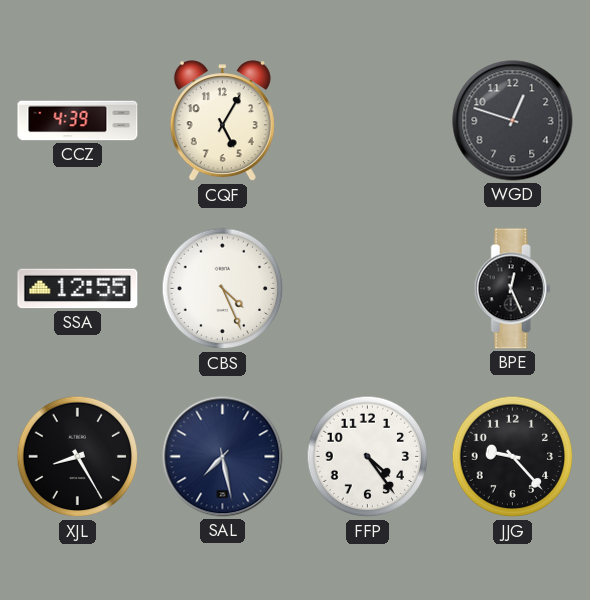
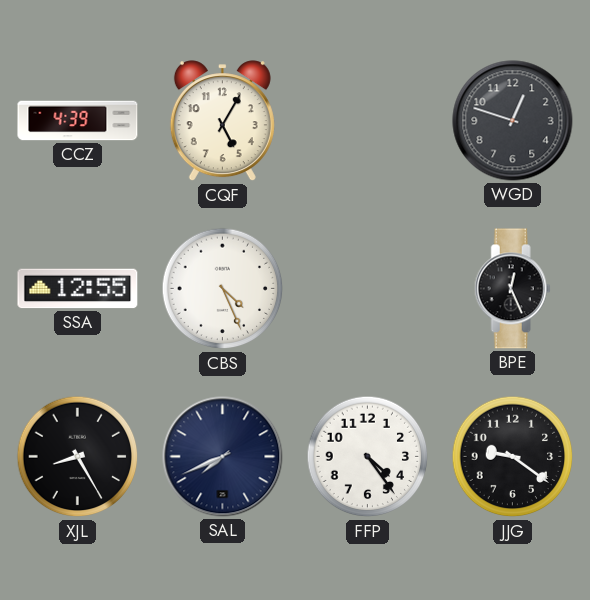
SAL: 7:28 -> 7:41 (223, 457)
JJG: 9:23 -> 9:21 (513, 457)
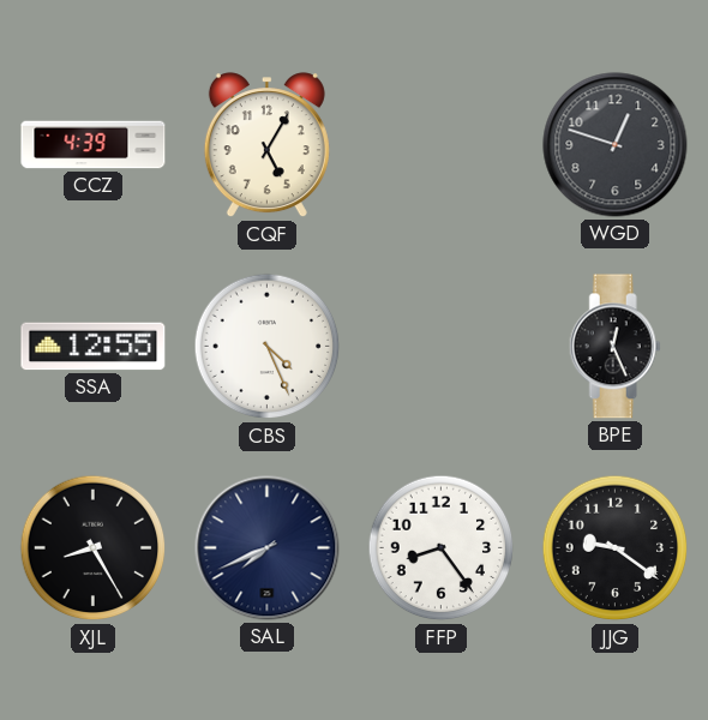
FFP: 4:24 -> 8:24 (442, 548)
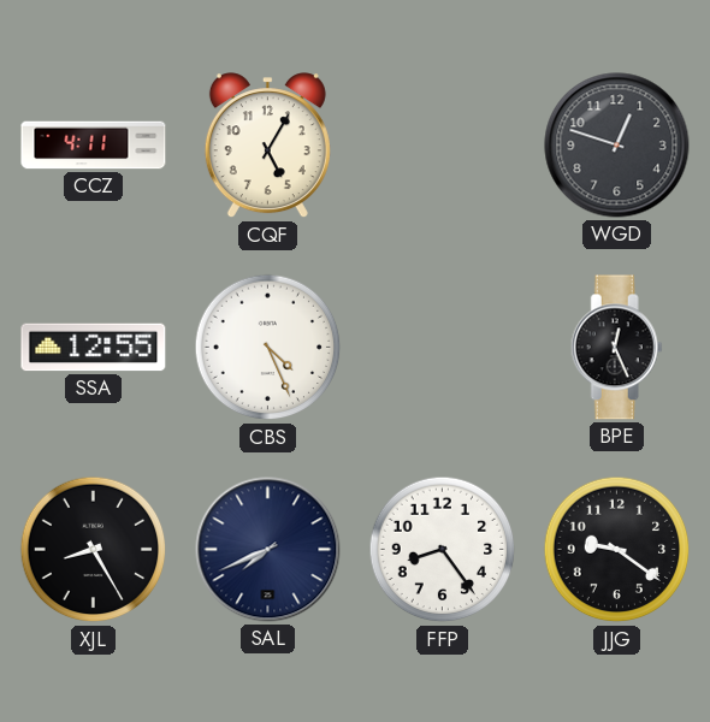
CCZ: 4:39 -> 4:11 (94, 146)
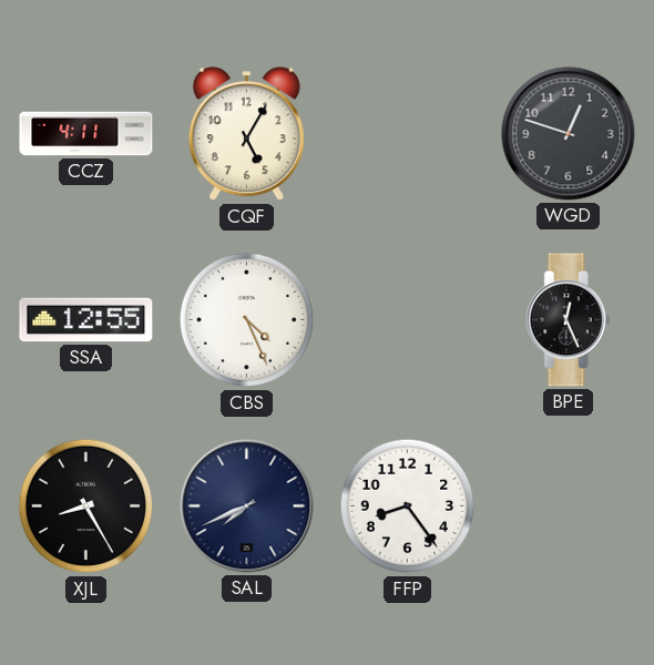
JJG: 9:21 -> none (617, 550)
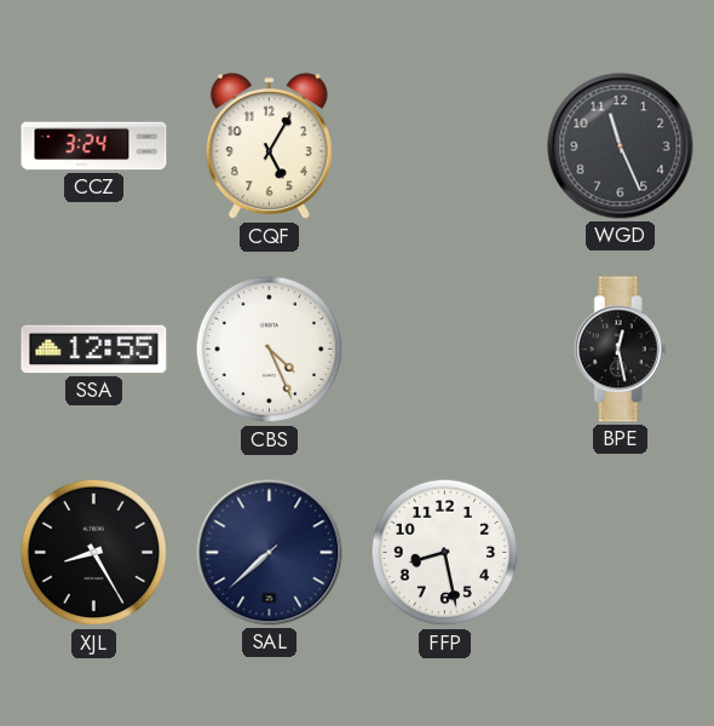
CCZ: 4:11 -> 3:24 (94, 146)
WGD: 12:48 -> 11:26 (621, 146)
BPE: 12:26 -> 12:28 (620, 350)
SAL: 7:41 -> 7:38 (270, 553)
FFP: 8:24 -> 8:28 (445, 553)
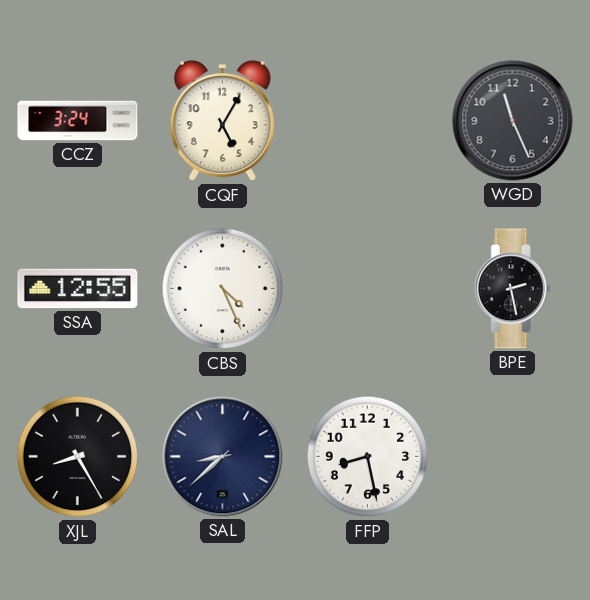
BPE: 12:28 -> 2:28 (512, 289)
SAL: 7:38 -> 8:38 (223, 457)
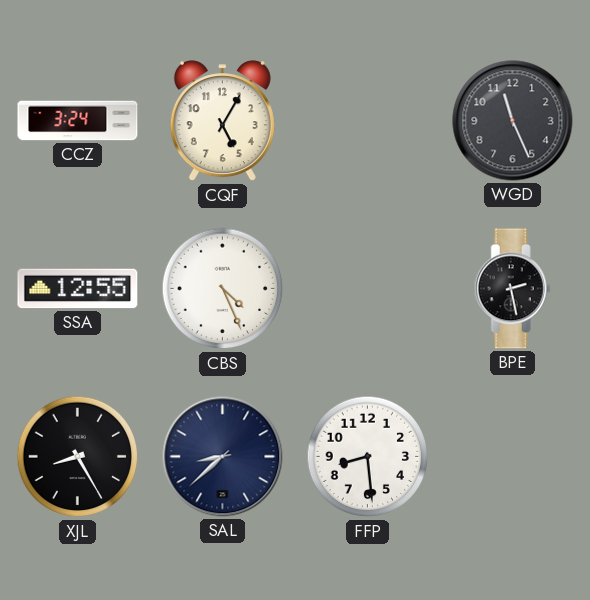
FFP: 8:28 -> 8:29 (368, 457)
